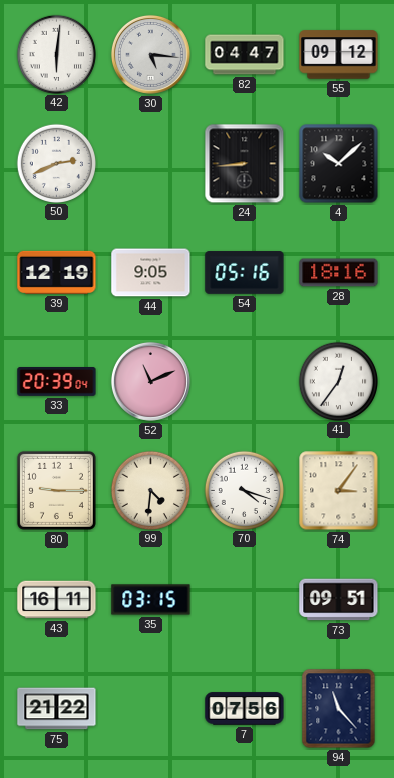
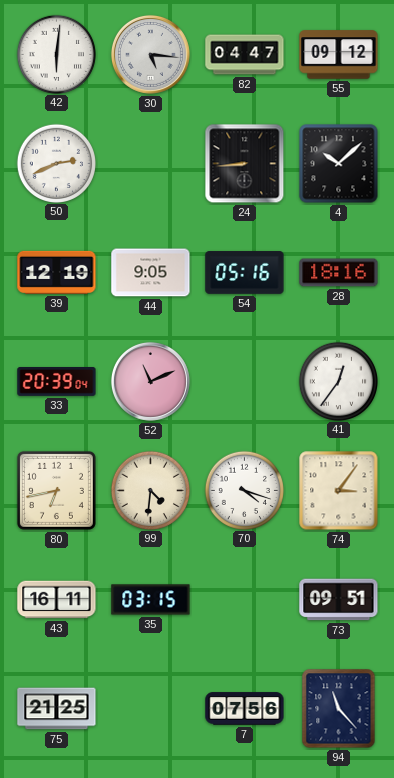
80: 9:15 -> 6:43 (56, 490)
75: 21:22 -> 21:25 (57, 709)
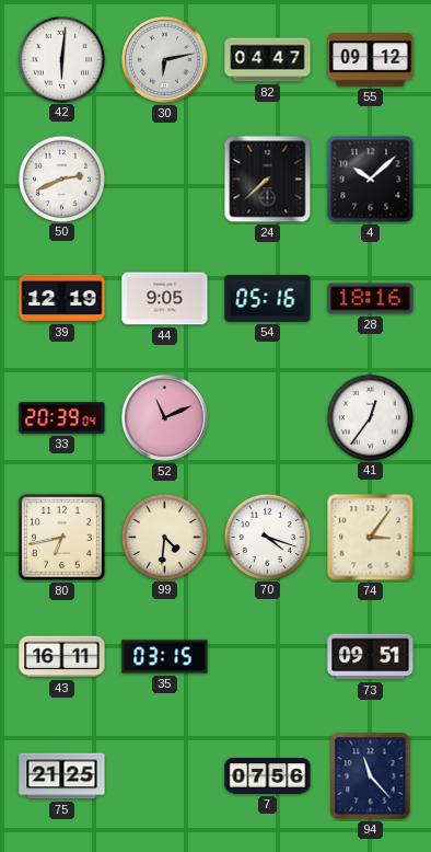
30: 5:16 -> 6:13 (164, 59)
24: 8:44 -> 7:38 (268, 180)
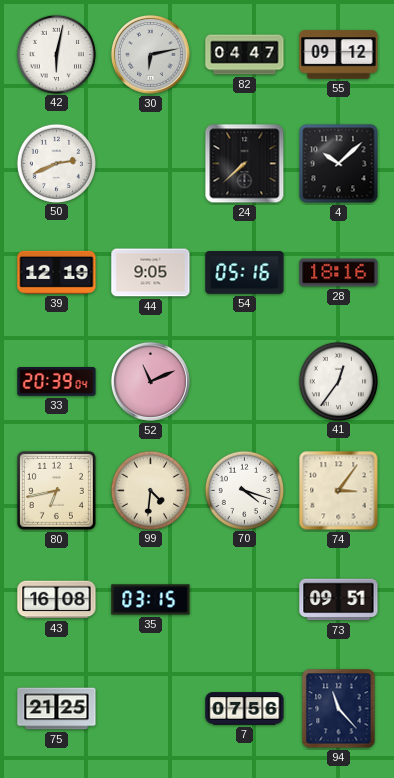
42: 6:01 -> 6:02 (56, 54)
43: 16:11 -> 16:08 (57, 600)
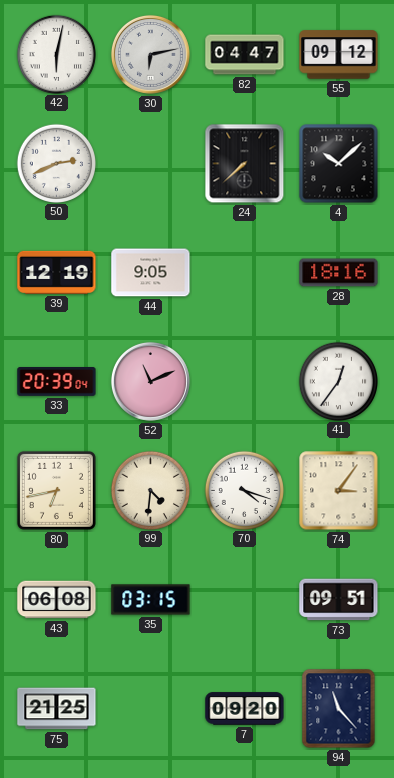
54: 05:16 -> none (245, 273)
43: 16:08 -> 06:08 (57, 600)
7: 07:56 -> 09:20 (245, 709)
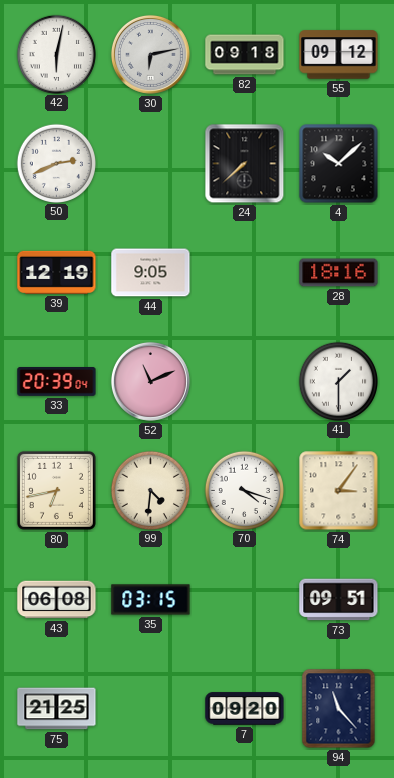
82: 04:47 -> 09:18 (245, 55)
41: 12:36 -> 1:30 (338, 381)
